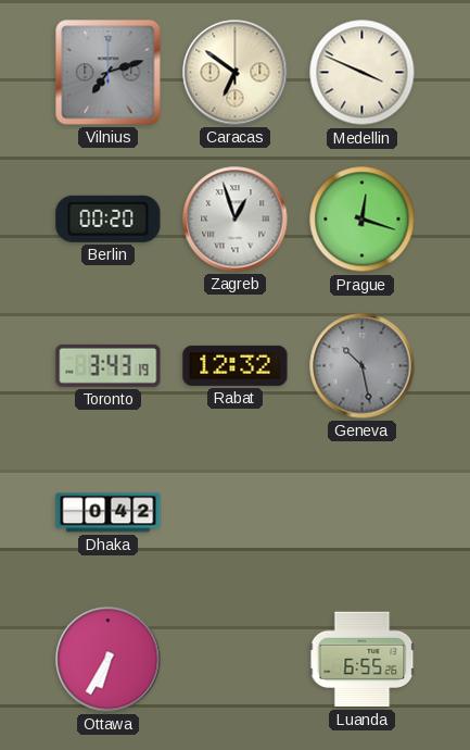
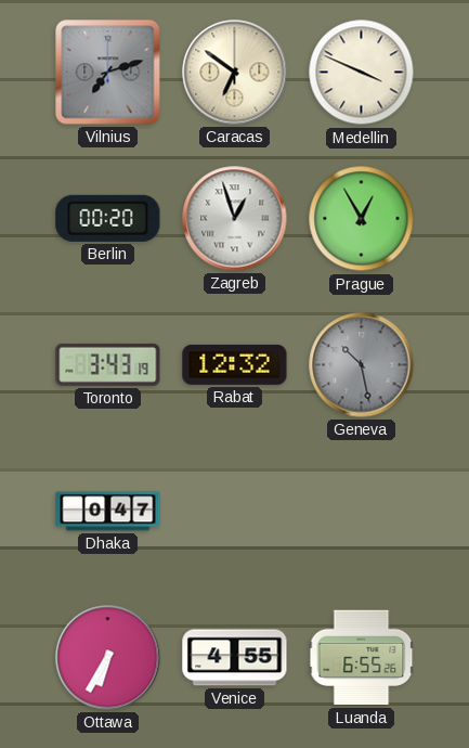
Prague: 12:18 -> 12:55 (362, 219)
Dhaka: 0:42 -> 0:47 (108, 512)
Venice: none -> 4:55 (235, 658)
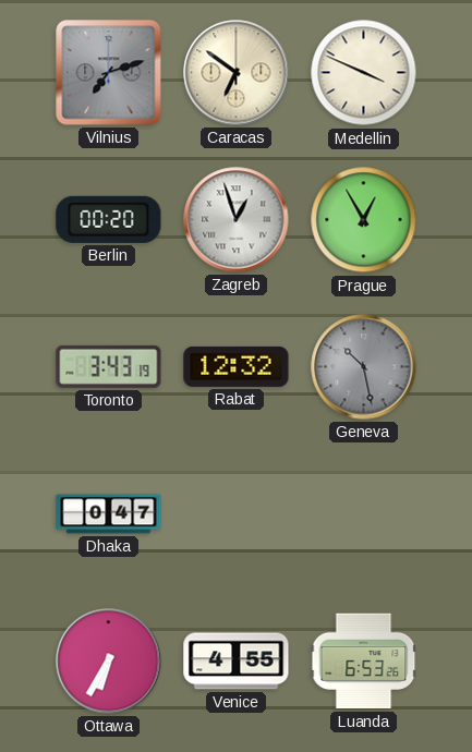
Luanda: 6:55 -> 6:53 (364, 662)
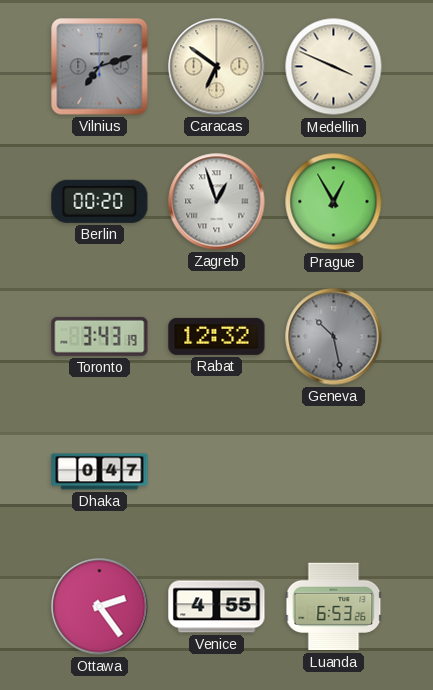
Ottawa: 6:35 -> 2:24 (100, 607)
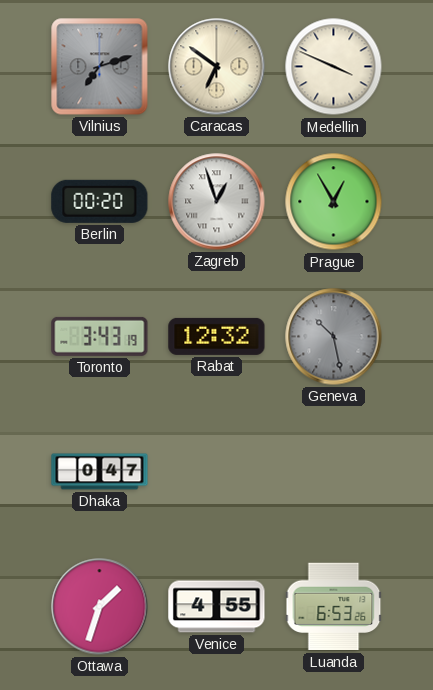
Ottawa: 2:24 -> 1:33 (100, 607)
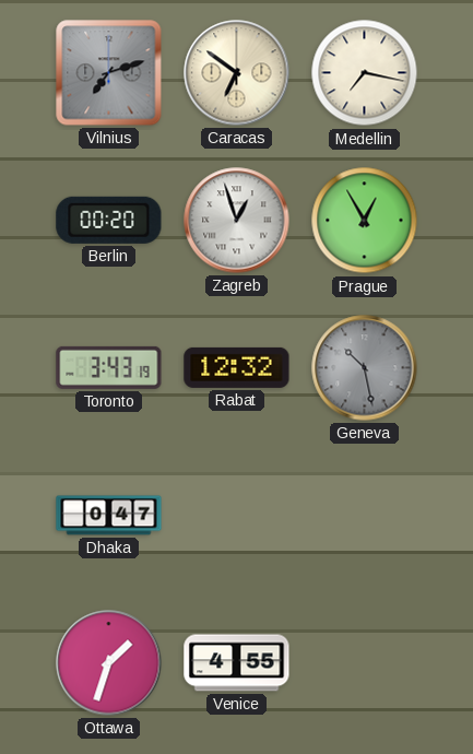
Medellin: 3:49 -> 7:17 (365, 73)
Luanda: 6:53 -> none (334, 607)
